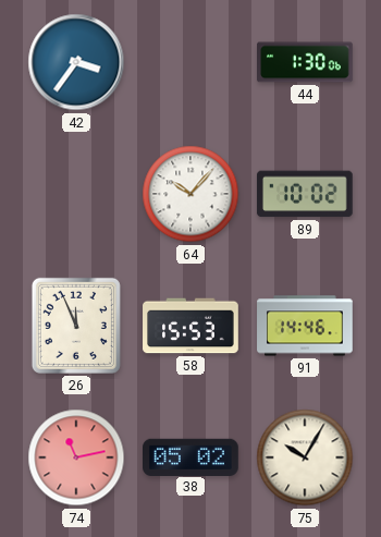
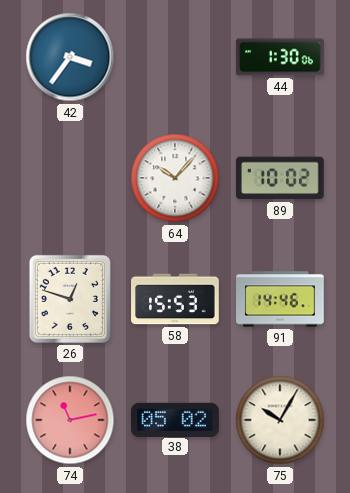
26: 11:56 -> 12:48 (70, 299)
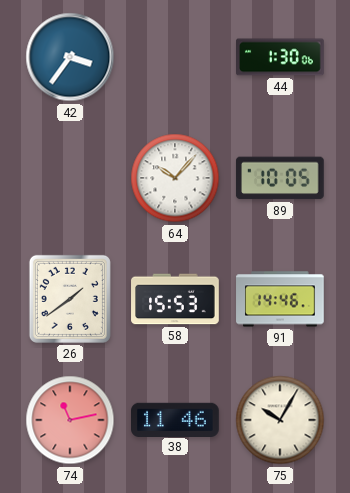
89: 10:02 -> 10:05 (280, 178)
26: 12:48 -> 1:39 (70, 299)
38: 05:02 -> 11:46 (176, 419)
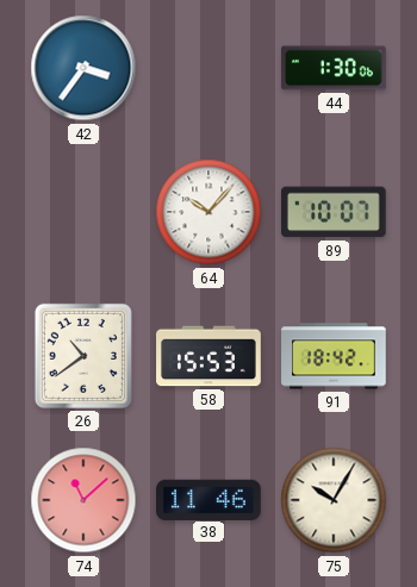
89: 10:05 -> 10:07 (334, 212)
26: 1:39 -> 10:39 (83, 356)
91: 14:46 -> 18:42 (334, 356)
74: 11:13 -> 11:08 (83, 500)
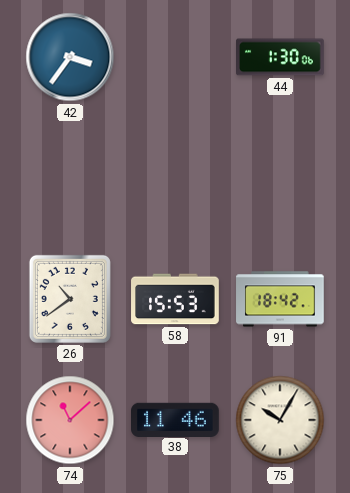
64: 10:07 -> none (208, 212)
89: 10:07 -> none (334, 212)
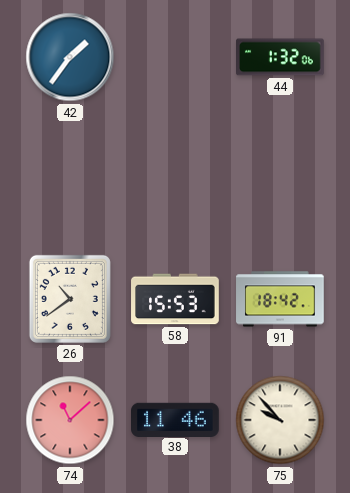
42: 3:36 -> 1:36 (70, 57)
44: 1:30 -> 1:32 (281, 57)
75: 10:05 -> 9:53 (280, 420)
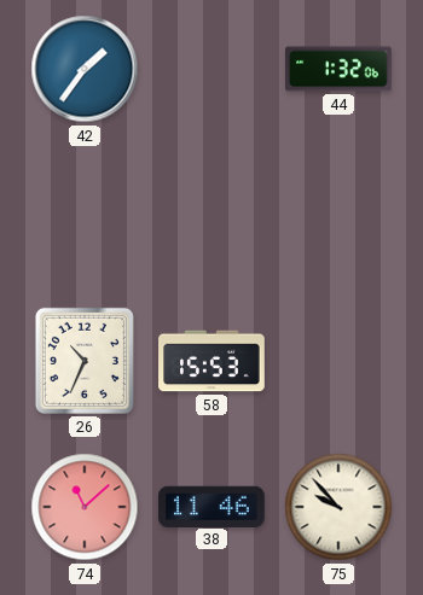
26: 10:39 -> 10:34 (85, 361)
91: 18:42 -> none (280, 299)
